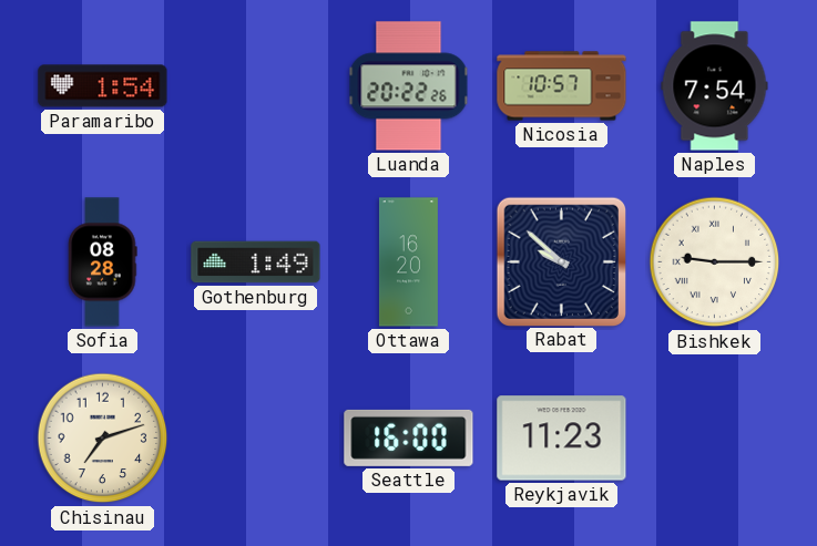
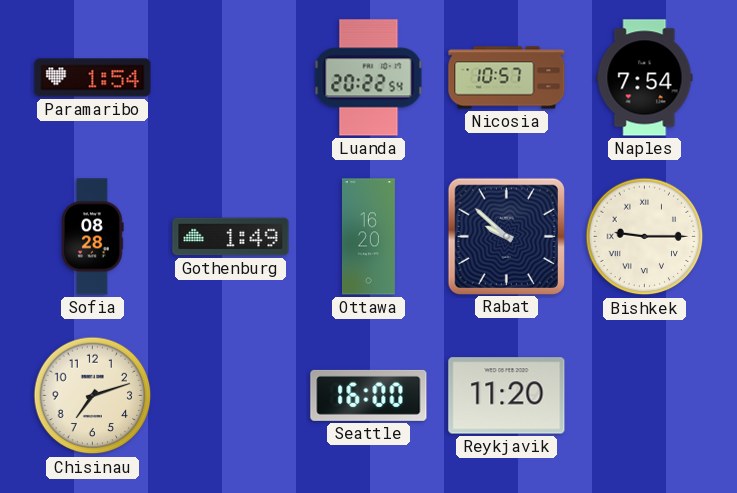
Luanda: 20:22:26 -> 20:22:54 (369, 78)
Reykjavik: 11:23 -> 11:20 (507, 396)
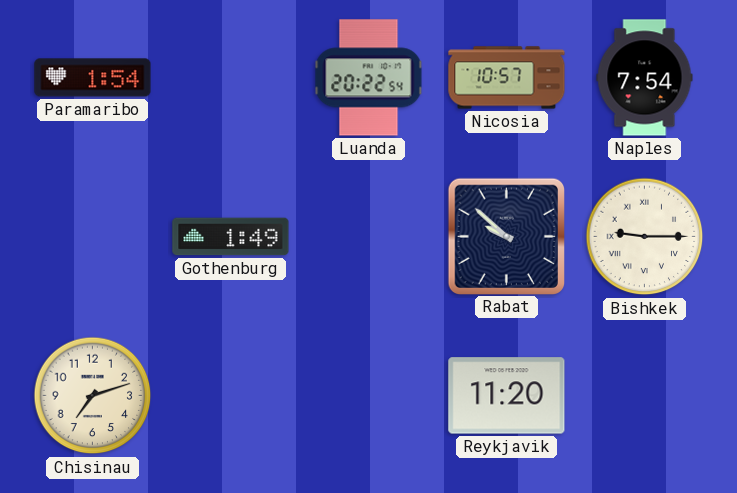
Sofia: 08:28 -> none (93, 237)
Ottawa: 16:20 -> none (368, 237)
Seattle: 16:00 -> none (369, 395)
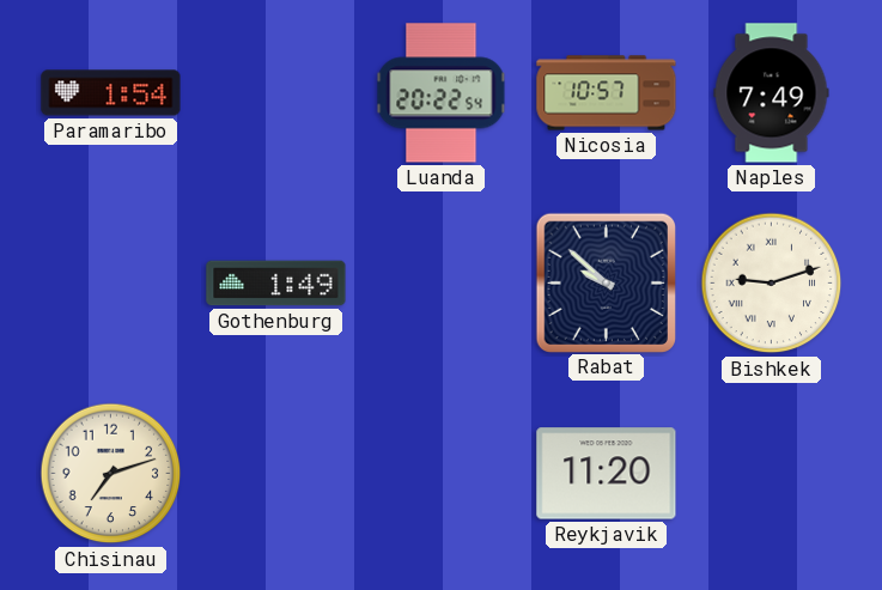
Naples: 7:54 -> 7:49 (772, 93)
Bishkek: 9:15 -> 9:12 (772, 284)
